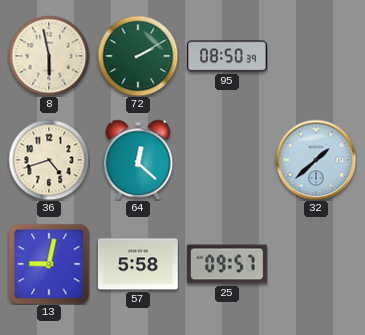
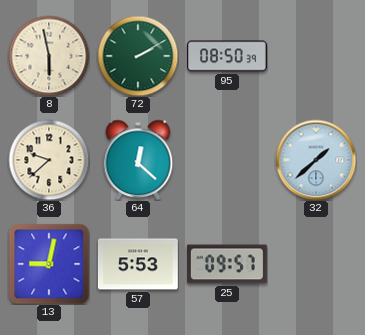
36: 4:42 -> 9:38 (49, 160)
57: 5:58 -> 5:53 (138, 264)
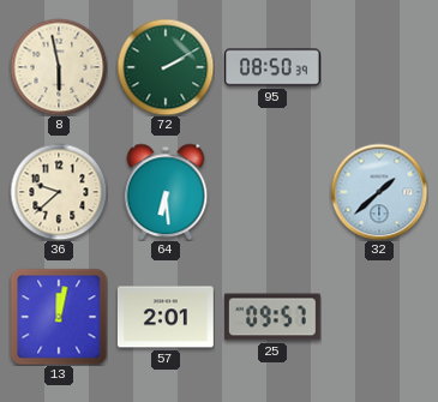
64: 12:22 -> 6:29 (166, 192)
13: 9:02 -> 12:02 (59, 317)
57: 5:53 -> 2:01 (166, 317)
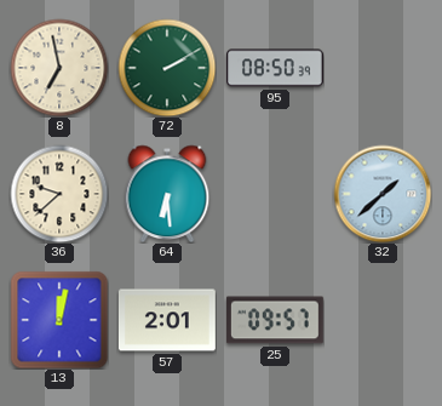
8: 5:58 -> 6:58 (59, 68)
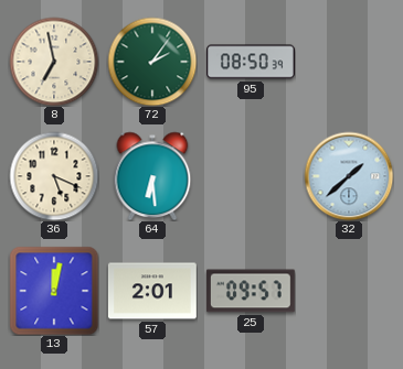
72: 2:10 -> 2:06 (152, 62)
36: 9:38 -> 5:19 (54, 176)
